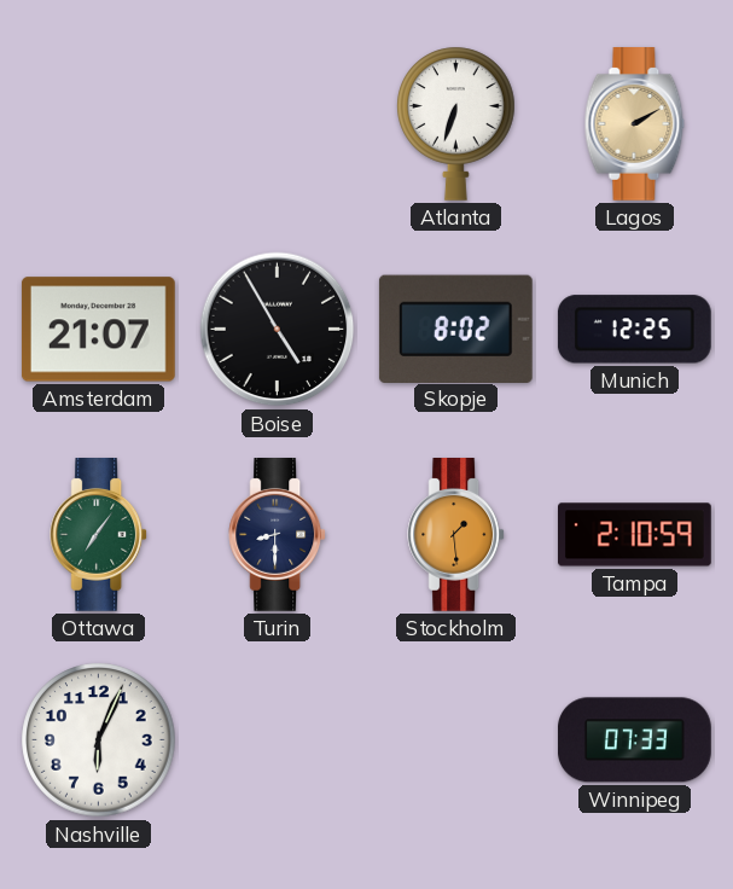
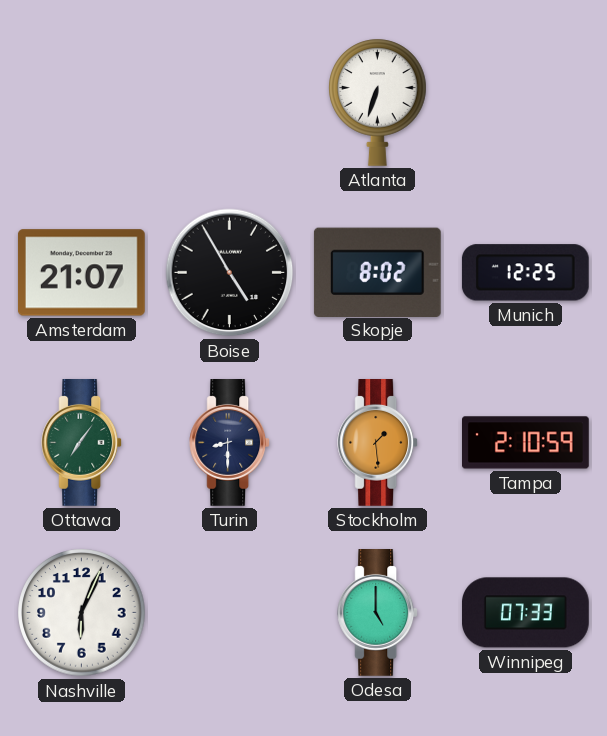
Lagos: 2:10 -> none (635, 124)
Odesa: none -> 5:00 (378, 613)
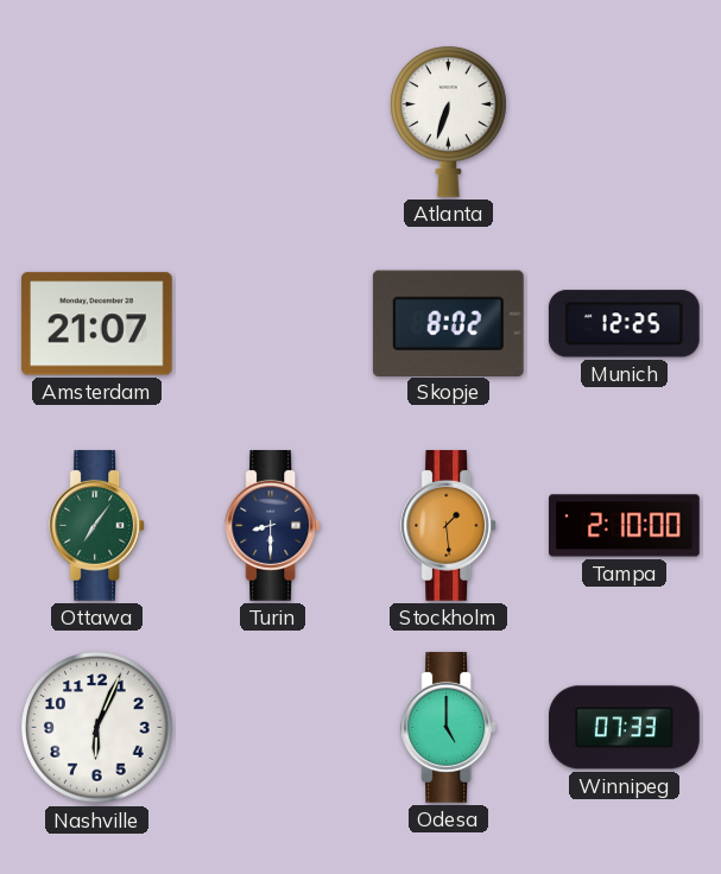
Boise: 4:55 -> none (230, 273)
Tampa: 2:10:59 -> 2:10:00 (625, 526)
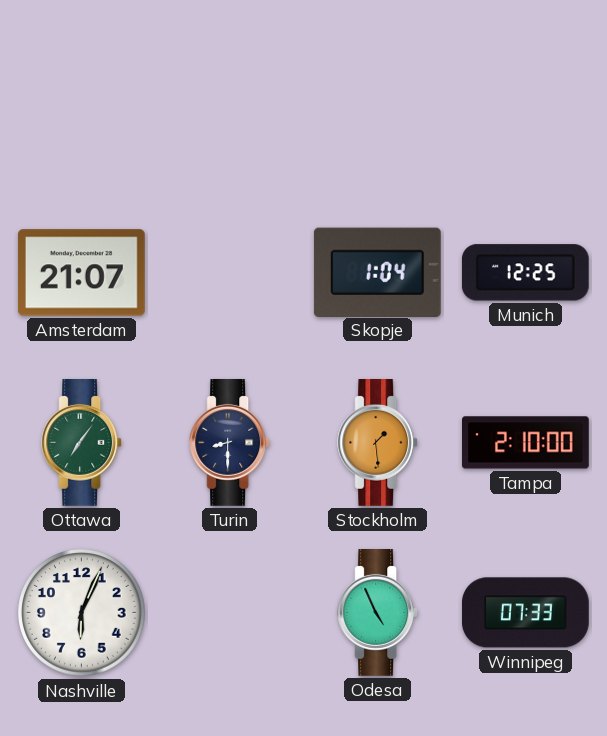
Atlanta: 6:33 -> none (449, 121)
Skopje: 8:02 -> 1:04 (377, 272)
Odesa: 5:00 -> 4:56 (378, 613)
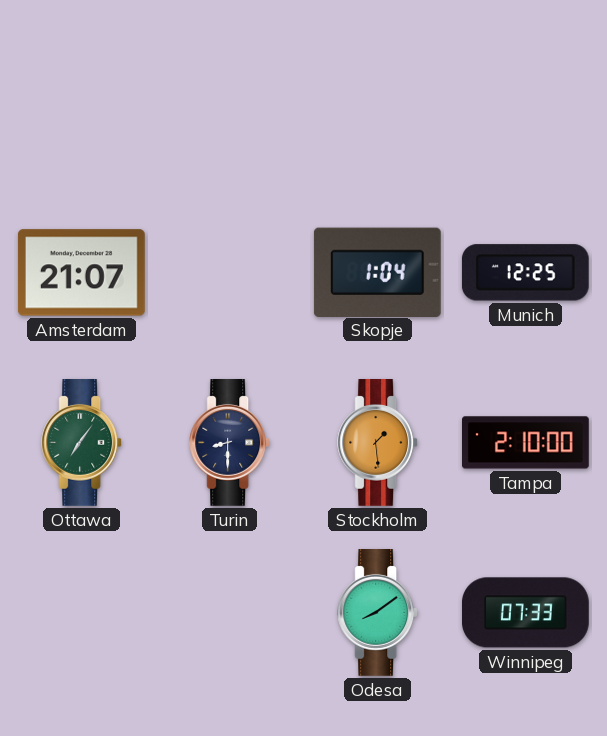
Nashville: 6:04 -> none (82, 613)
Odesa: 4:56 -> 8:09 (378, 613)
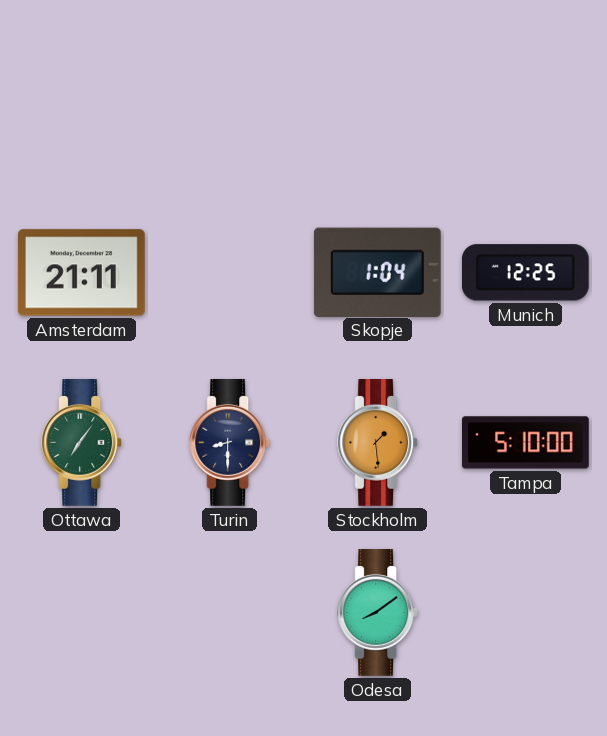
Amsterdam: 21:07 -> 21:11 (81, 273)
Tampa: 2:10 -> 5:10 (526, 443)
Winnipeg: 07:33 -> none (526, 613)
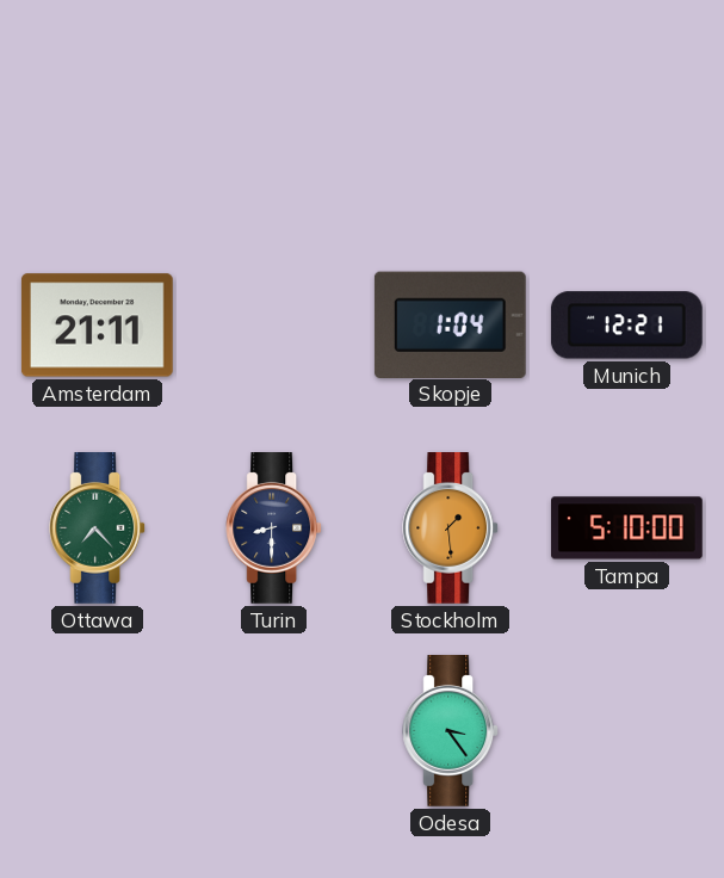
Munich: 12:25 -> 12:21 (626, 326)
Ottawa: 7:06 -> 7:23 (98, 528)
Odesa: 8:09 -> 3:24 (451, 731)
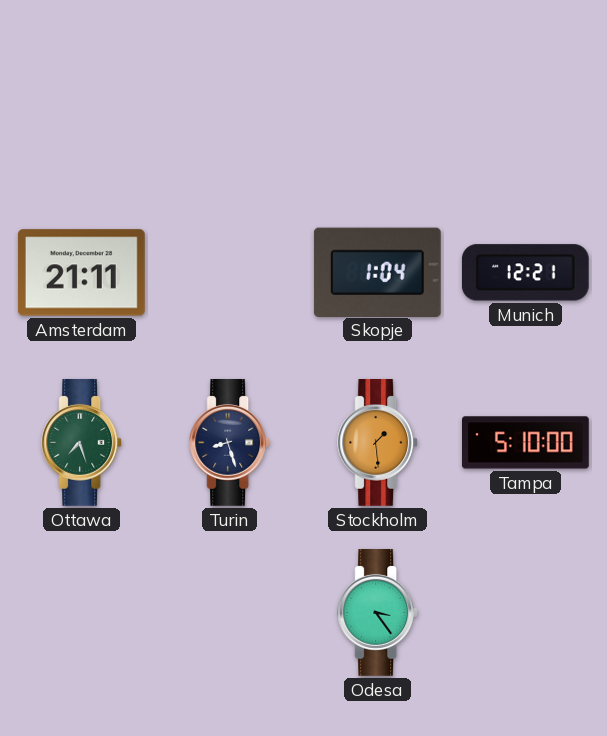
Ottawa: 7:23 -> 7:27 (82, 443)
Turin: 8:30 -> 8:27 (230, 443)
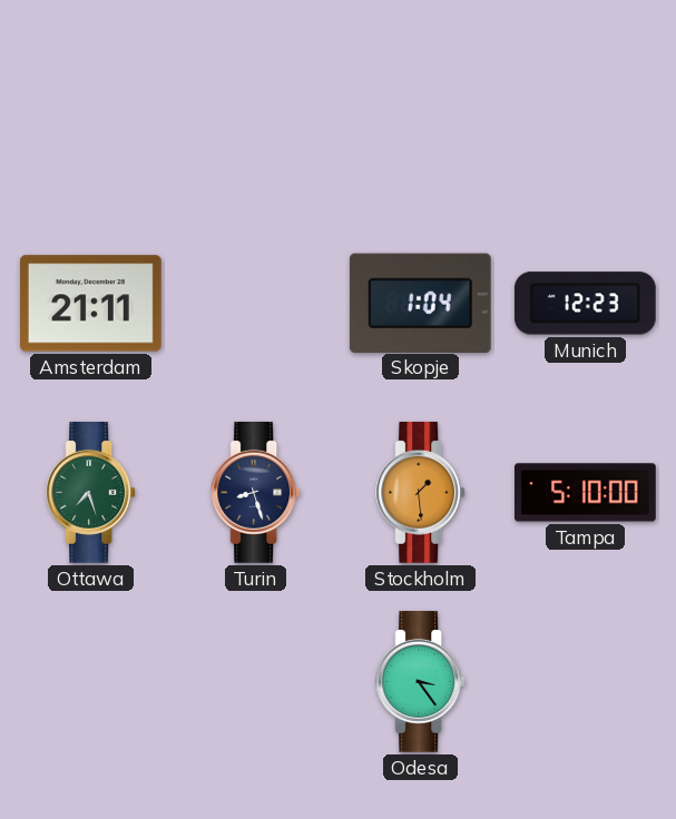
Munich: 12:21 -> 12:23 (585, 304)
